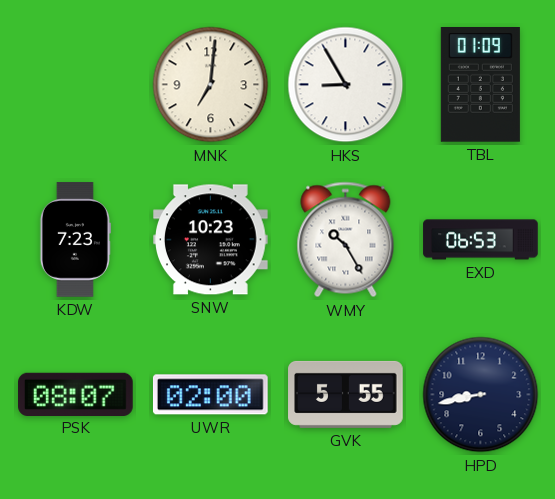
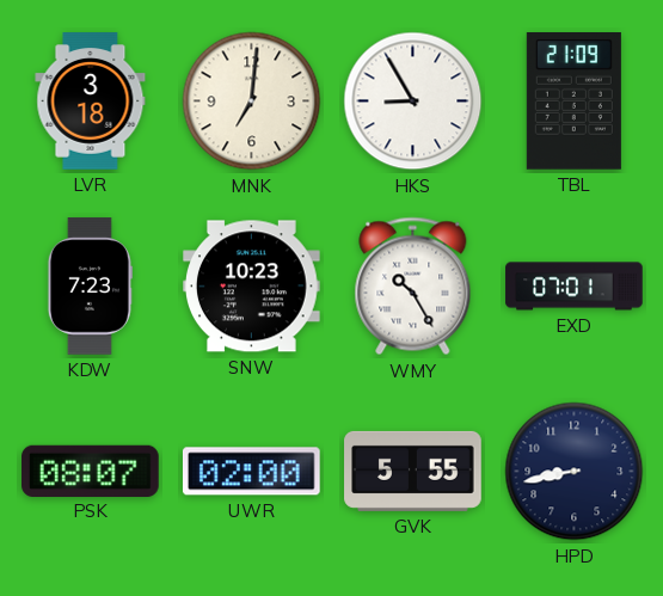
LVR: none -> 3:18 (91, 102)
TBL: 01:09 -> 21:09 (573, 102)
EXD: 06:53 -> 07:01 (575, 287)
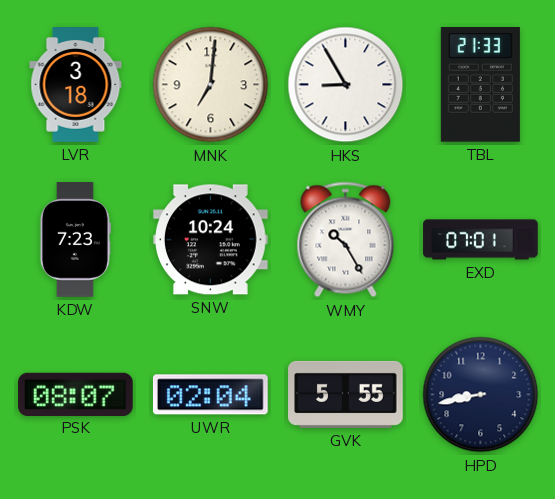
TBL: 21:09 -> 21:33 (480, 85)
SNW: 10:23 -> 10:24 (211, 240)
UWR: 02:00 -> 02:04 (211, 395)
